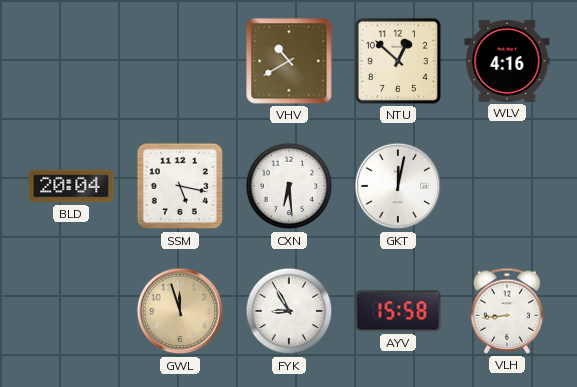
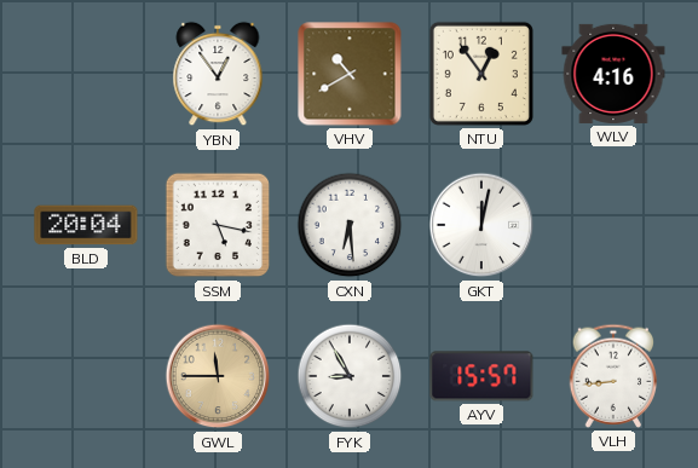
YBN: none -> 12:54 (218, 74)
NTU: 12:52 -> 12:54 (481, 74)
GWL: 11:57 -> 11:45 (218, 376)
AYV: 15:58 -> 15:57 (481, 376)
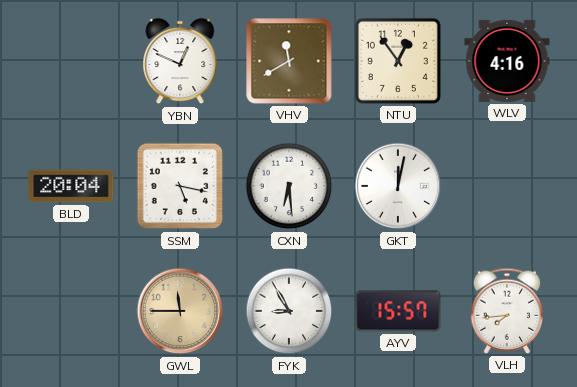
YBN: 12:54 -> 12:49 (180, 61)
VHV: 10:40 -> 11:40 (289, 61)
VLH: 8:44 -> 7:44 (507, 311)
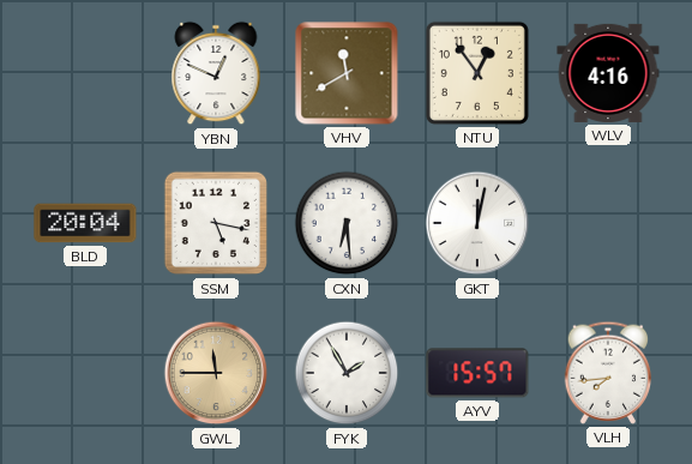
FYK: 8:55 -> 1:55 (347, 373)
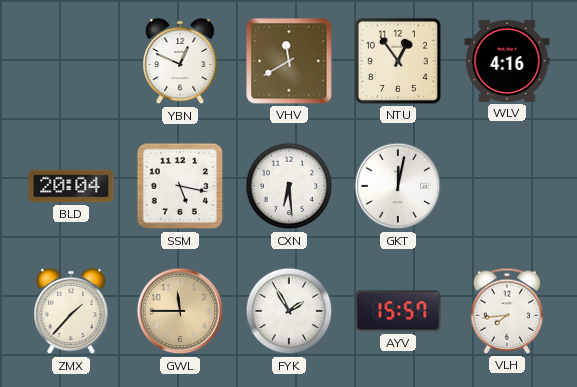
ZMX: none -> 1:37 (71, 311)
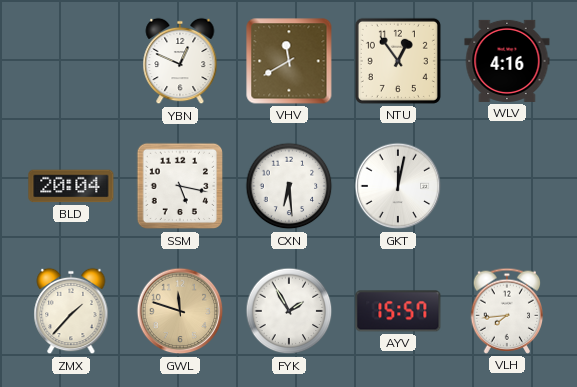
GWL: 11:45 -> 11:48 (180, 311)
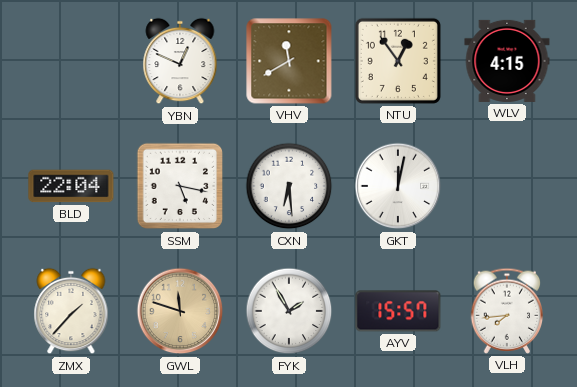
WLV: 4:16 -> 4:15 (507, 61)
BLD: 20:04 -> 22:04 (71, 186)
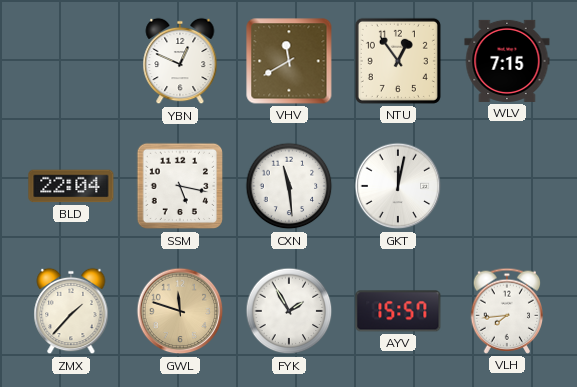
WLV: 4:15 -> 7:15 (507, 61)
CXN: 6:29 -> 11:29 (289, 186)
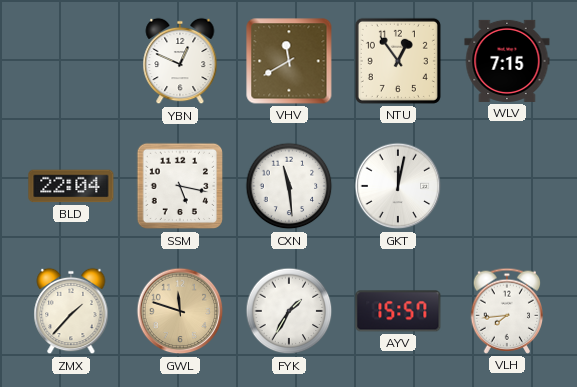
FYK: 1:55 -> 1:35 (289, 311)
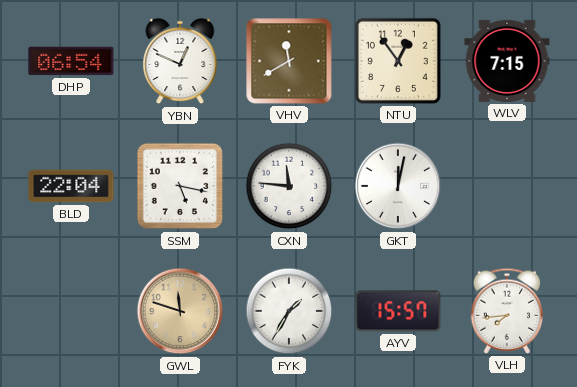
DHP: none -> 06:54 (71, 61)
CXN: 11:29 -> 11:46 (289, 186)
ZMX: 1:37 -> none (71, 311)
